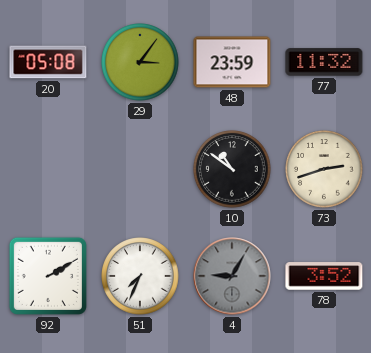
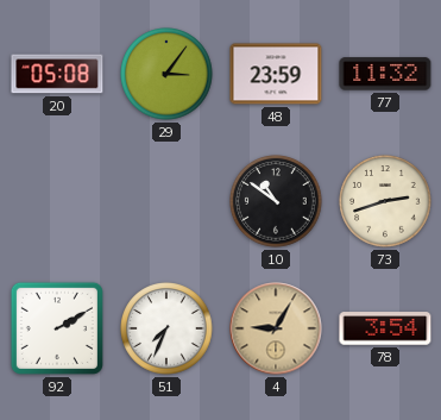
4 dial: grey -> champagne (276, 328)
78: 3:52 -> 3:54 (385, 328)
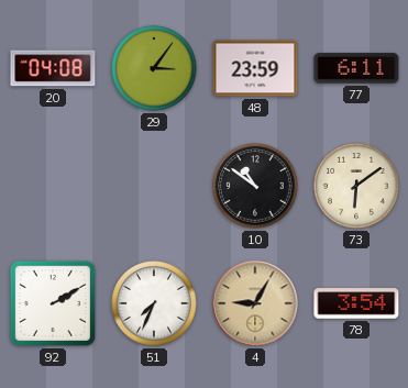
20: 05:08 -> 04:08 (53, 68)
77: 11:32 -> 6:11 (356, 68)
73: 2:42 -> 6:09 (356, 186)
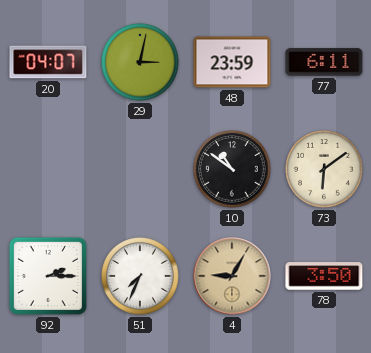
20: 04:08 -> 04:07 (48, 62)
29: 3:06 -> 3:02 (140, 62)
92: 2:10 -> 2:15 (48, 276)
78: 3:54 -> 3:50 (324, 276)
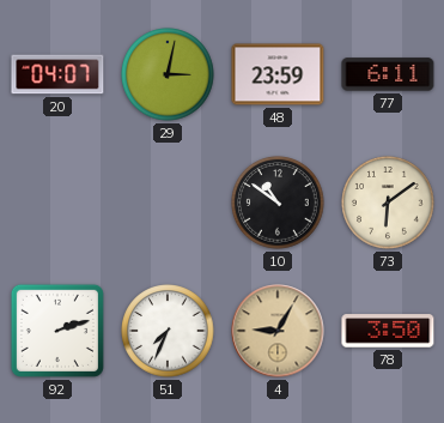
92: 2:15 -> 2:12 (57, 331)
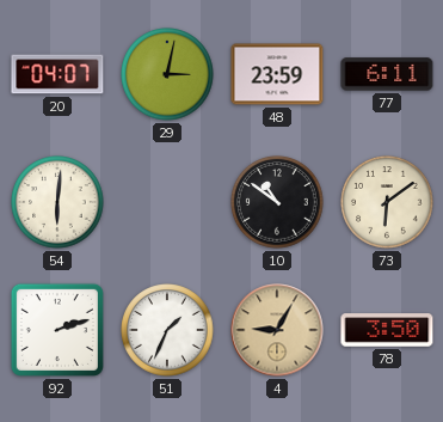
54: none -> 6:01 (57, 202)
51: 7:34 -> 1:34 (167, 330)
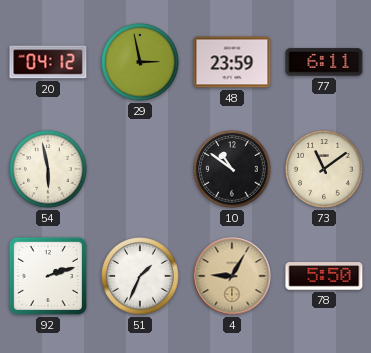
20: 04:07 -> 04:12 (48, 62)
29: 3:02 -> 2:58 (140, 62)
54: 6:01 -> 5:58 (48, 169)
73: 6:09 -> 11:09 (324, 169)
78: 3:50 -> 5:50 (324, 276)
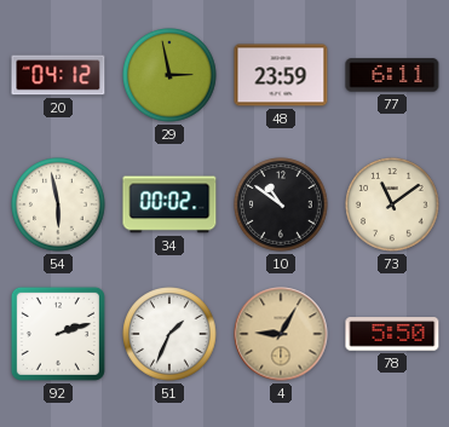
34: none -> 00:02 (169, 204)
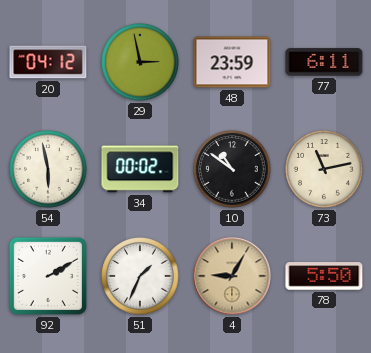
73: 11:09 -> 11:13 (324, 169)
92: 2:12 -> 2:10 (48, 276)
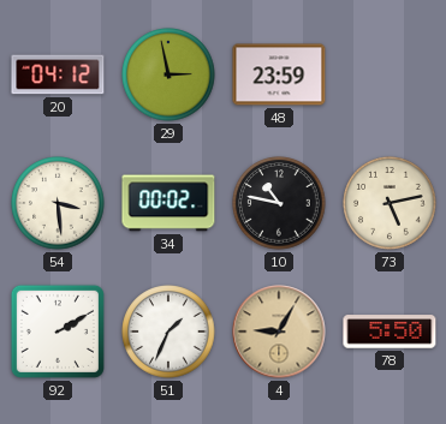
77: 6:11 -> none (324, 62)
54: 5:58 -> 3:29 (58, 203)
10: 10:51 -> 10:47 (279, 203)
73: 11:13 -> 5:13 (389, 203)
